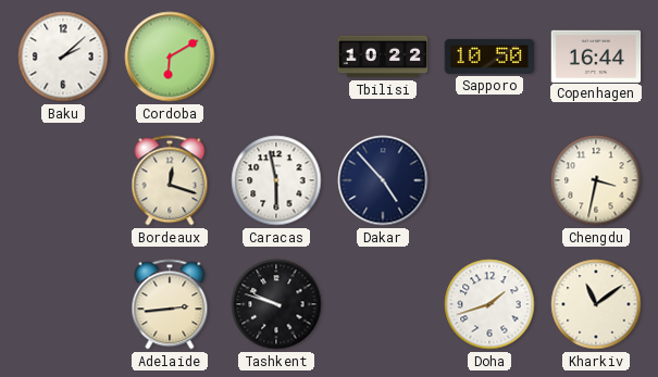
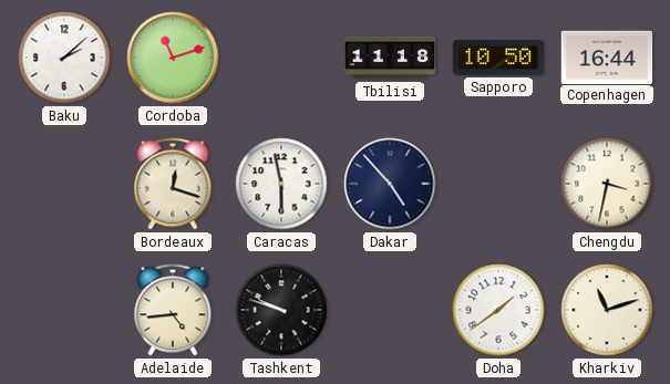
Cordoba: 6:10 -> 11:12 (173, 58)
Tbilisi: 10:22 -> 11:18 (390, 58)
Adelaide: 2:44 -> 4:44 (173, 310)
Doha: 1:42 -> 1:39 (498, 310)
Kharkiv: 11:09 -> 11:12 (607, 310)
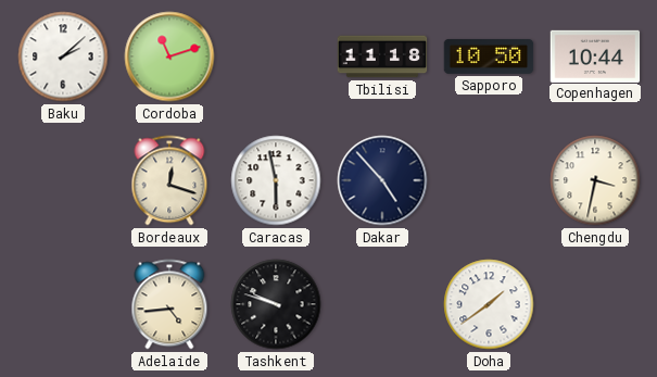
Copenhagen: 16:44 -> 10:44 (595, 55)
Kharkiv: 11:12 -> none (607, 310)
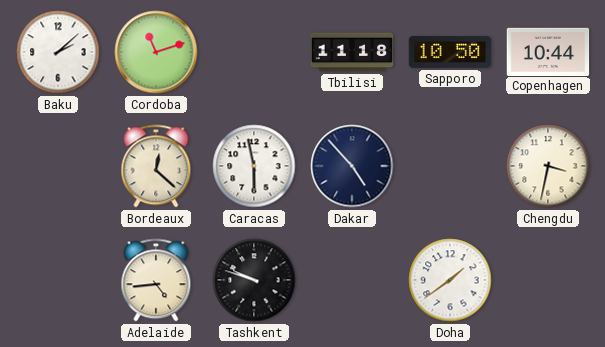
Bordeaux: 12:18 -> 12:22 (156, 166)
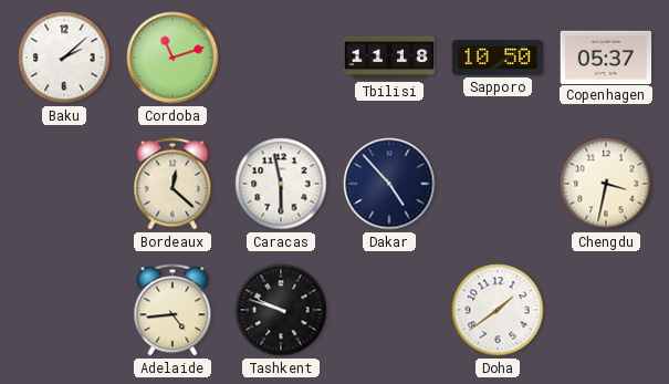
Copenhagen: 10:44 -> 05:37 (606, 56)
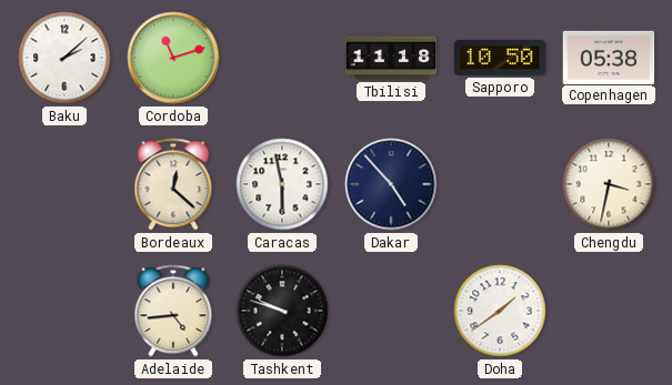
Copenhagen: 05:37 -> 05:38 (609, 57)
